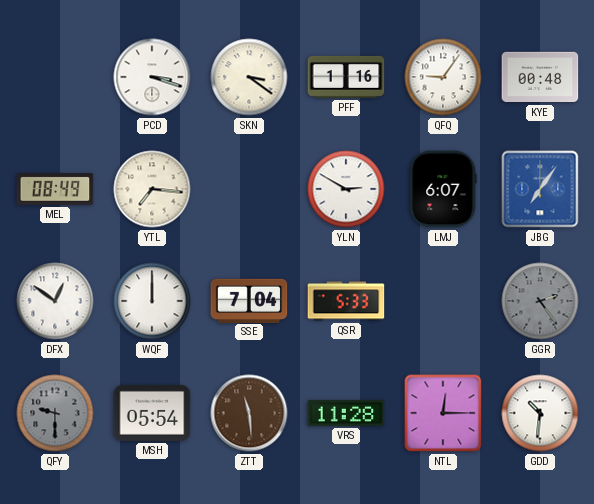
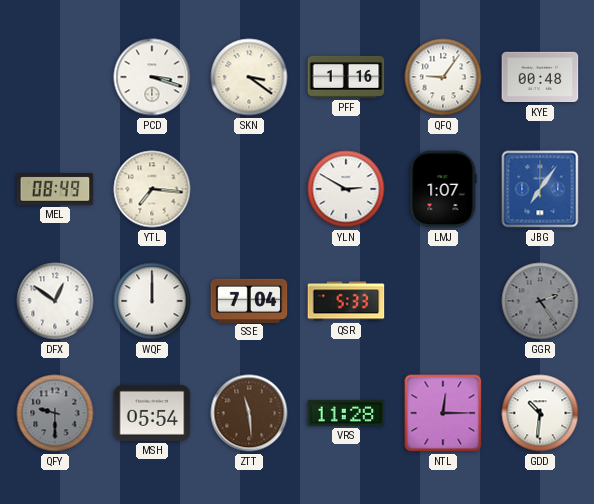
LMJ: 6:07 -> 1:07 (443, 189)
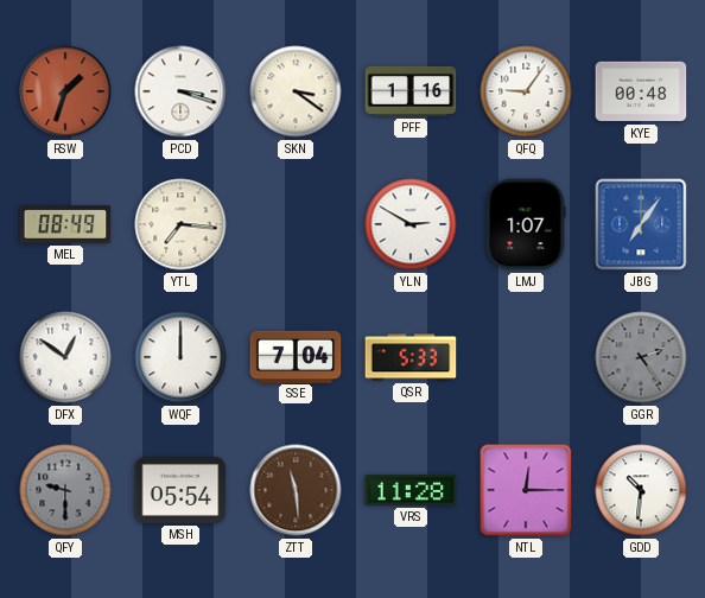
RSW: none -> 1:33 (65, 91)
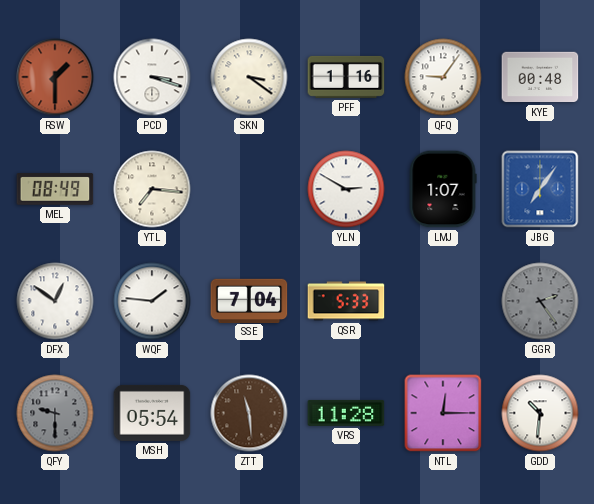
RSW: 1:33 -> 1:30 (55, 77)
WQF: 12:00 -> 1:46 (152, 301)
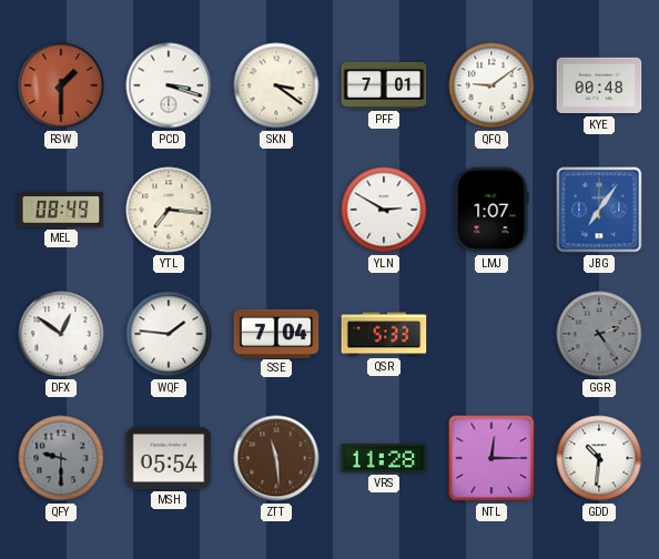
PFF: 1:16 -> 7:01 (384, 85)
QFQ: 9:06 -> 9:09 (491, 85)
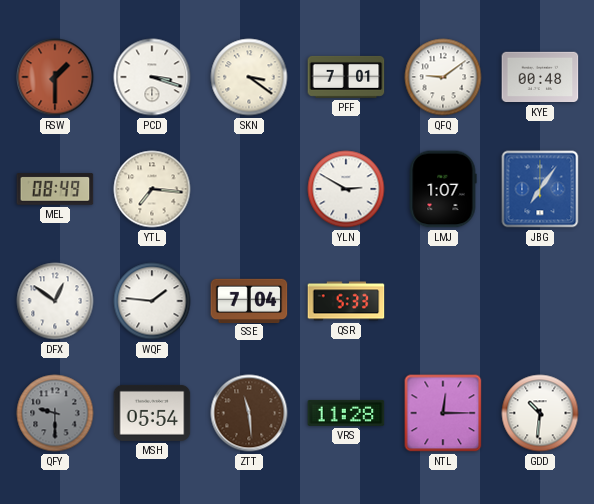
GGR: 2:24 -> none (599, 334)
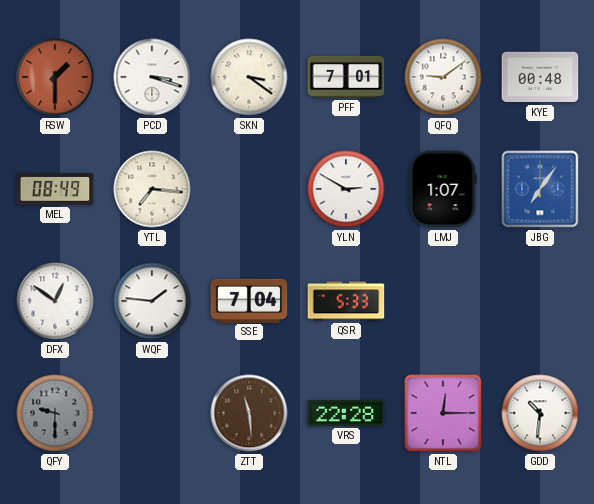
MSH: 05:54 -> none (152, 413)
VRS: 11:28 -> 22:28 (346, 413)
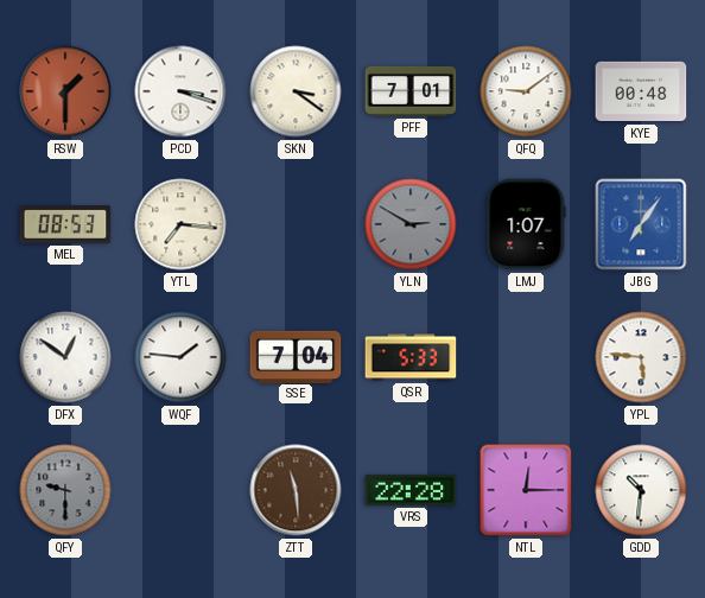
MEL: 08:49 -> 08:53 (65, 224)
YLN dial: white -> grey (411, 224)
YPL: none -> 5:46 (641, 357)
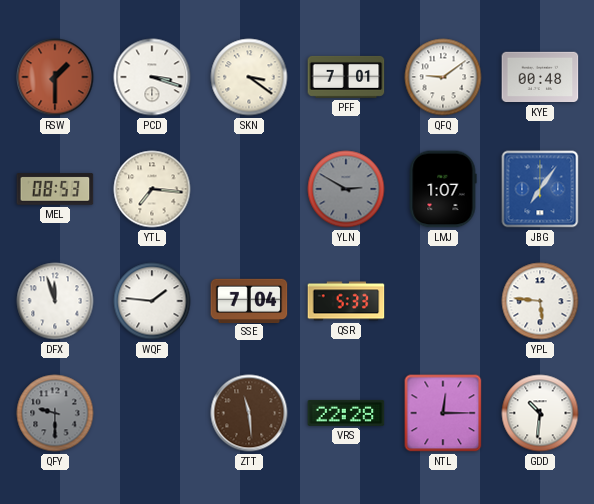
DFX: 12:51 -> 11:57 (55, 301)
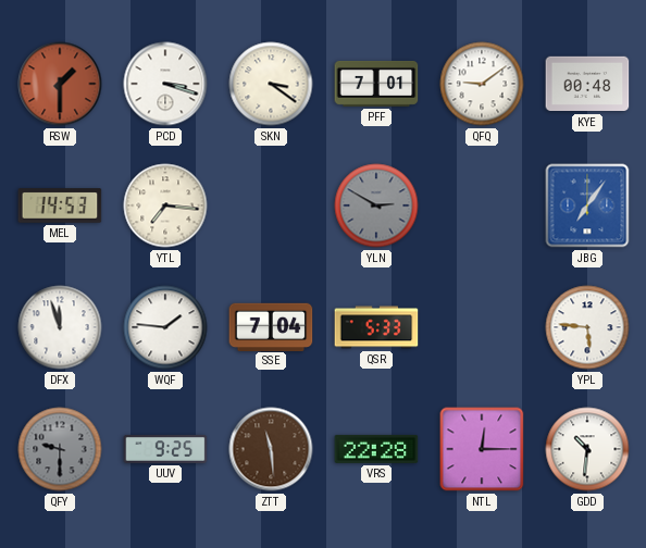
MEL: 08:53 -> 14:53 (60, 205)
LMJ: 1:07 -> none (443, 189)
UUV: none -> 9:25 (165, 449)
